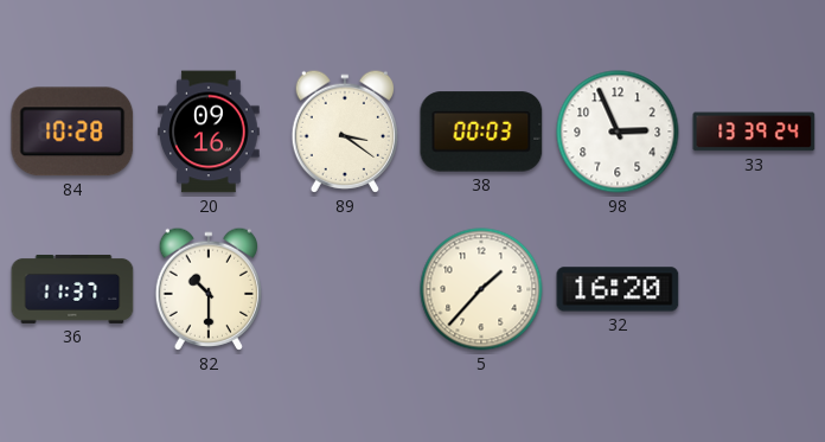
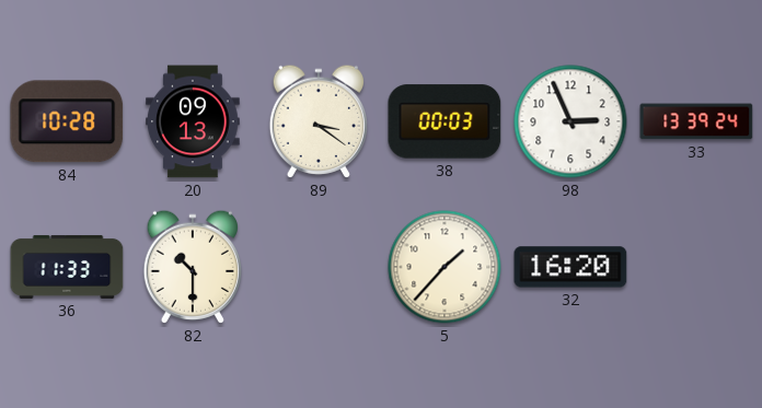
20: 09:16 -> 09:13 (193, 121)
36: 11:37 -> 11:33 (67, 267)
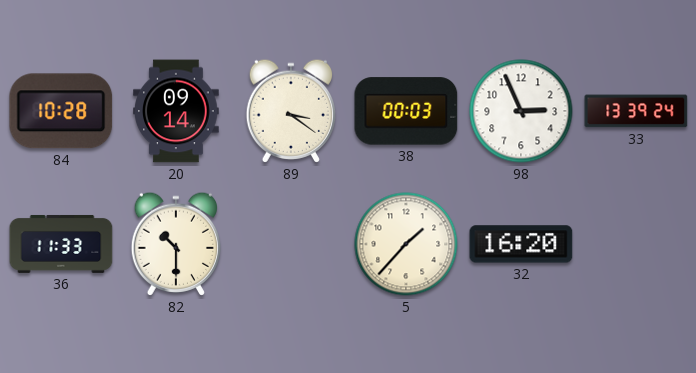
20: 09:13 -> 09:14 (176, 111)
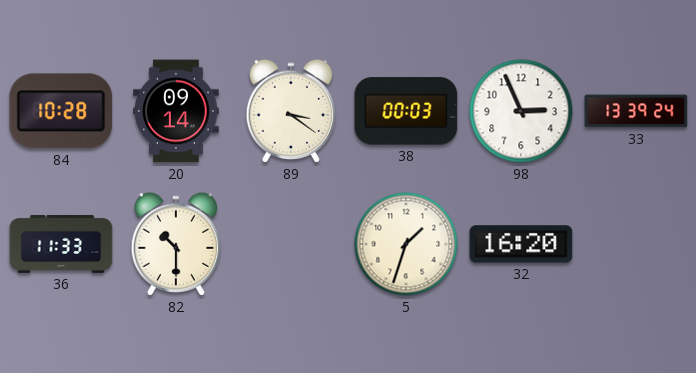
5: 1:37 -> 1:33 (406, 244)
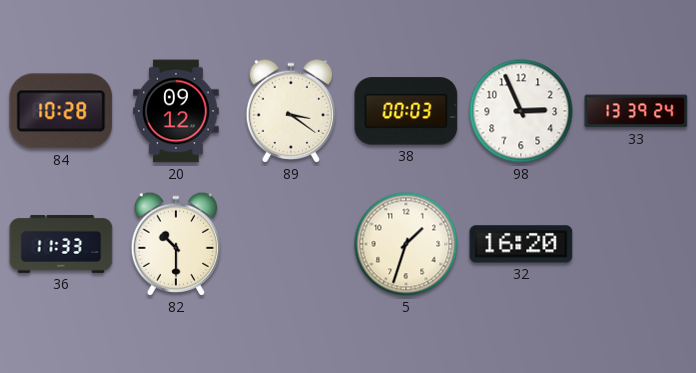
20: 09:14 -> 09:12 (176, 111)
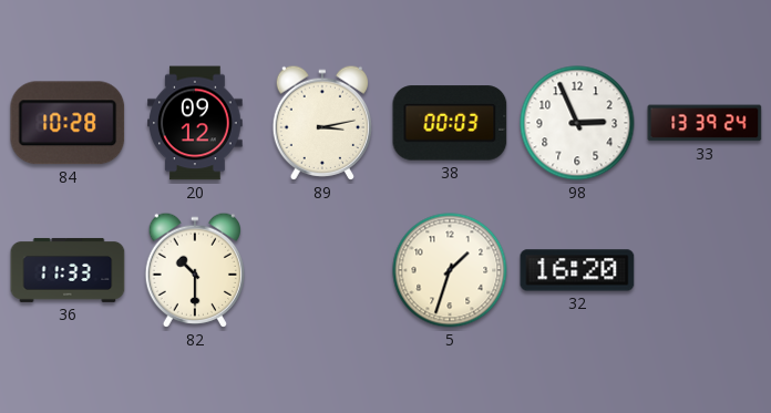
89: 3:21 -> 3:13 (321, 123)
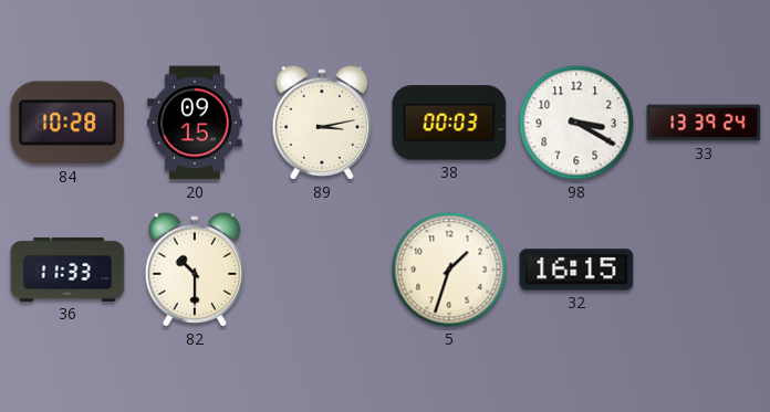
20: 09:12 -> 09:15 (195, 123)
98: 2:56 -> 3:20 (576, 123)
32: 16:20 -> 16:15 (576, 270)
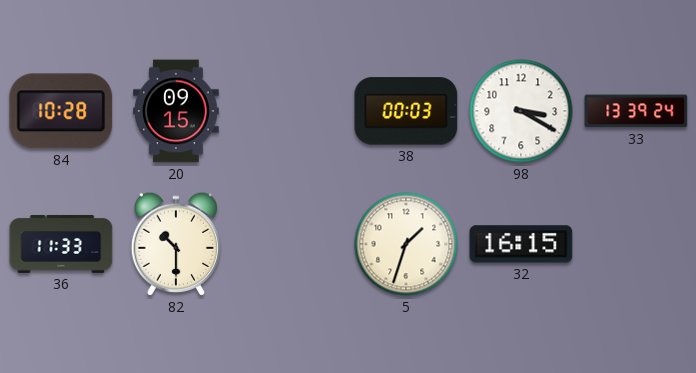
89: 3:13 -> none (321, 123)
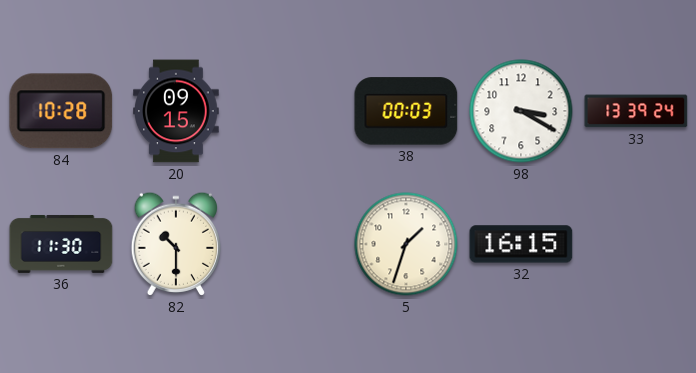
36: 11:33 -> 11:30 (61, 244)
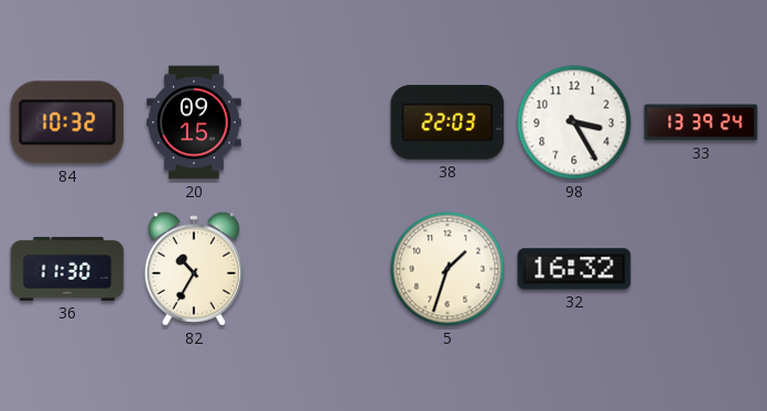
84: 10:28 -> 10:32 (67, 122)
38: 00:03 -> 22:03 (447, 122)
98: 3:20 -> 3:25 (574, 122)
82: 10:30 -> 10:35 (193, 269)
32: 16:15 -> 16:32 (574, 269)
